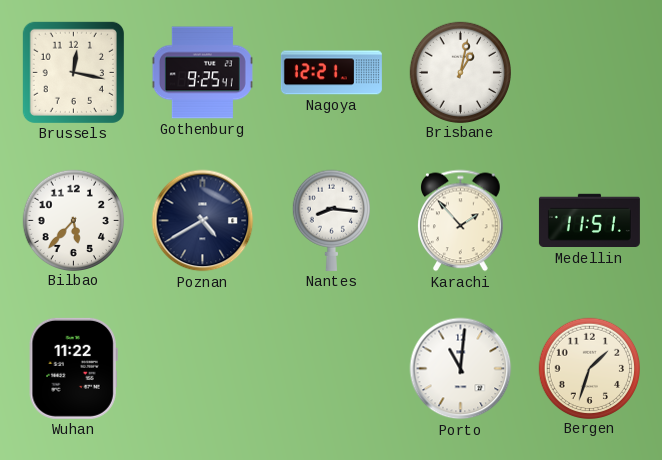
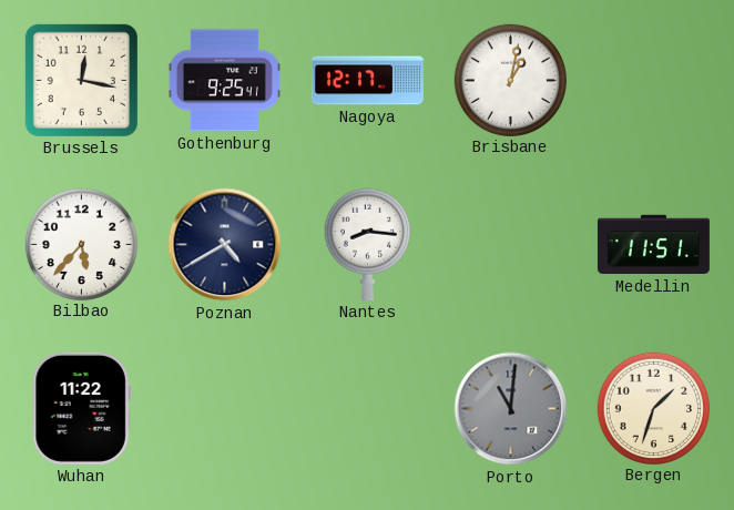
Nagoya: 12:21 -> 12:17 (367, 81)
Karachi: 1:53 -> none (461, 221)
Porto dial: white -> grey (511, 409)
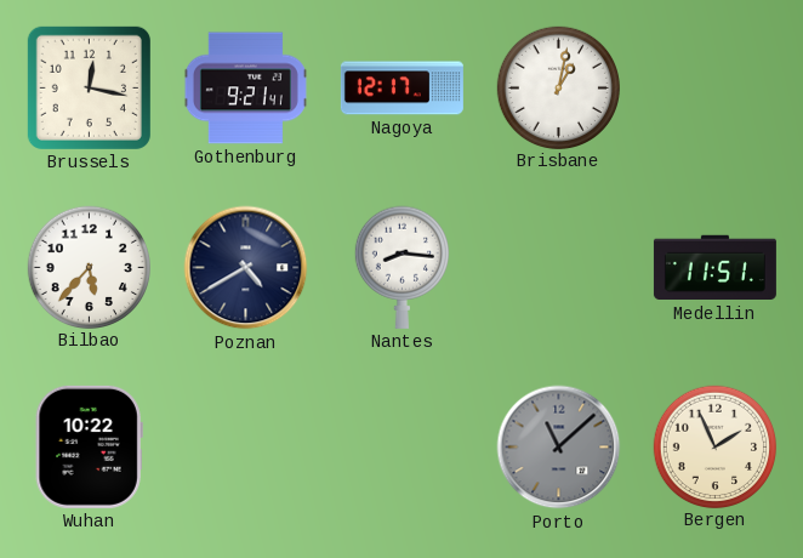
Gothenburg: 9:25 -> 9:21 (245, 89)
Wuhan: 11:22 -> 10:22 (89, 446)
Porto: 11:01 -> 11:08 (559, 448)
Bergen: 1:33 -> 1:56 (714, 446)
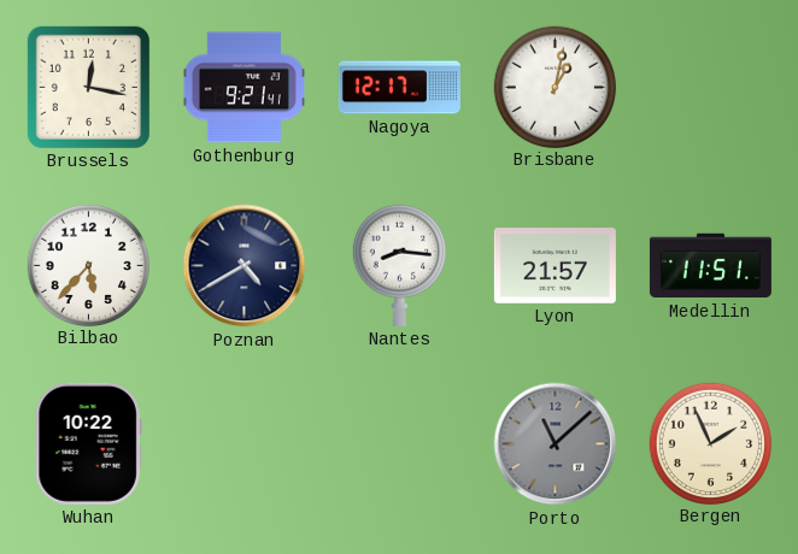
Lyon: none -> 21:57 (555, 266)
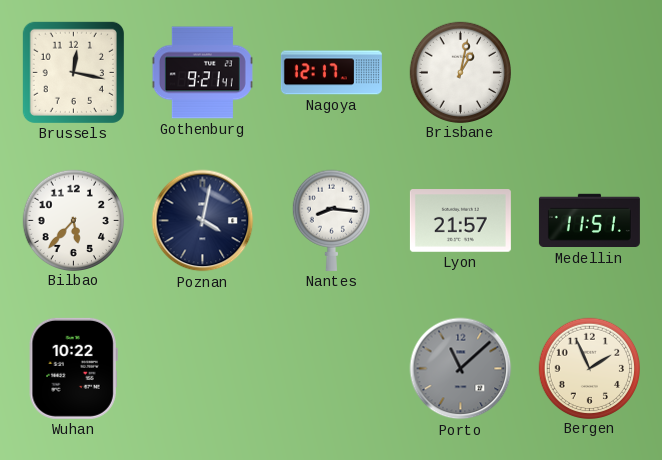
Poznan: 4:40 -> 4:02 (203, 221)
